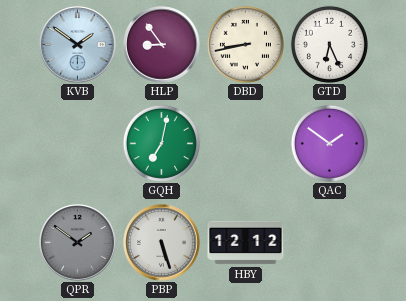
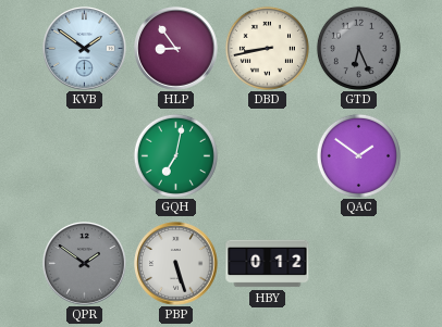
GTD dial: white -> grey (358, 48)
HBY: 12:12 -> 0:12 (268, 264)
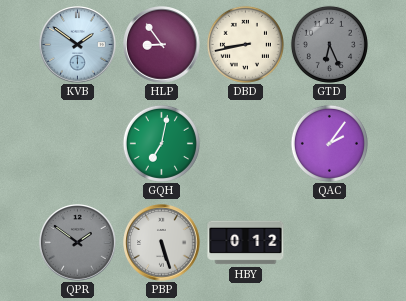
QAC: 1:51 -> 2:06 (329, 143)
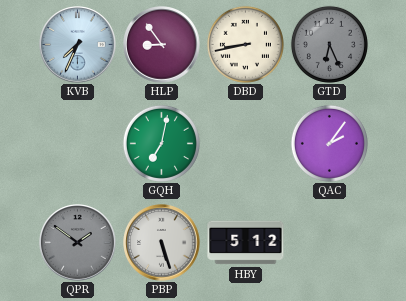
KVB: 1:51 -> 7:34 (78, 45)
HBY: 0:12 -> 5:12 (246, 243)
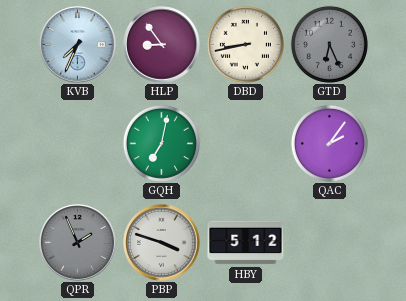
QPR: 1:51 -> 1:56 (78, 243)
PBP: 5:27 -> 3:48 (162, 243)
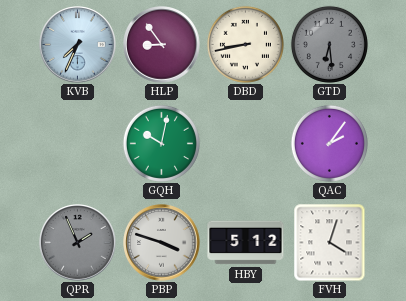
GTD: 6:26 -> 6:29 (329, 44)
GQH: 7:02 -> 10:02 (161, 143)
FVH: none -> 4:03 (330, 242)
